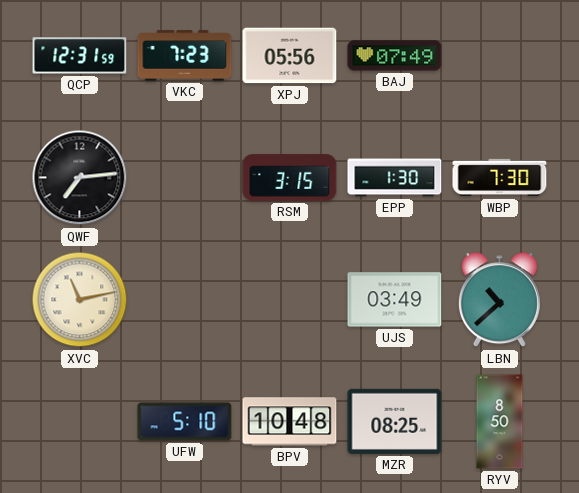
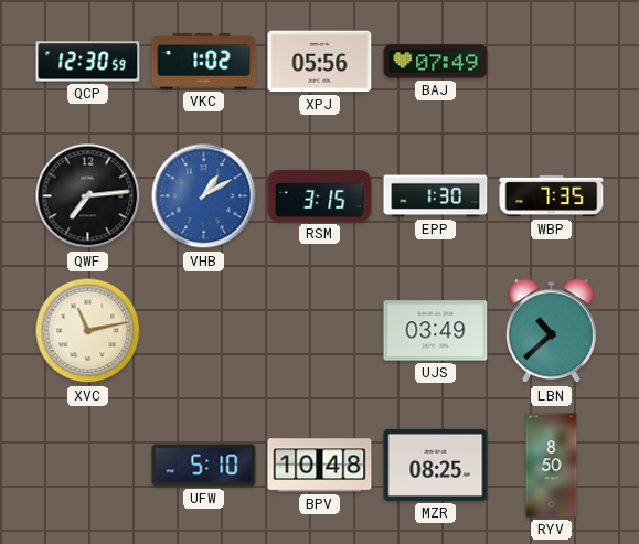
QCP: 12:31 -> 12:30 (88, 62)
VKC: 7:23 -> 1:02 (204, 62)
VHB: none -> 1:10 (204, 196)
WBP: 7:30 -> 7:35 (552, 196)
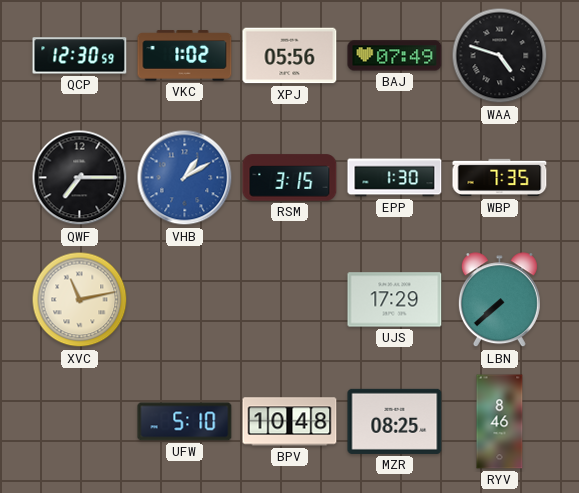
WAA: none -> 4:48 (500, 56)
QWF: 7:14 -> 7:15 (80, 178)
UJS: 03:49 -> 17:29 (395, 300)
LBN: 10:38 -> 7:38 (499, 300)
RYV: 8:50 -> 8:46 (500, 422)
